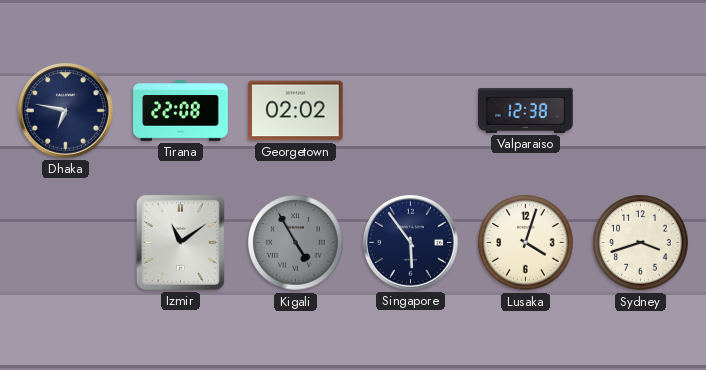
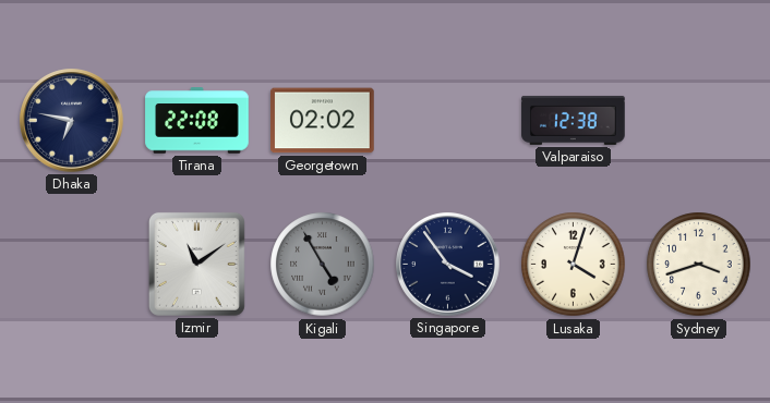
Singapore: 5:54 -> 3:54 (448, 265)
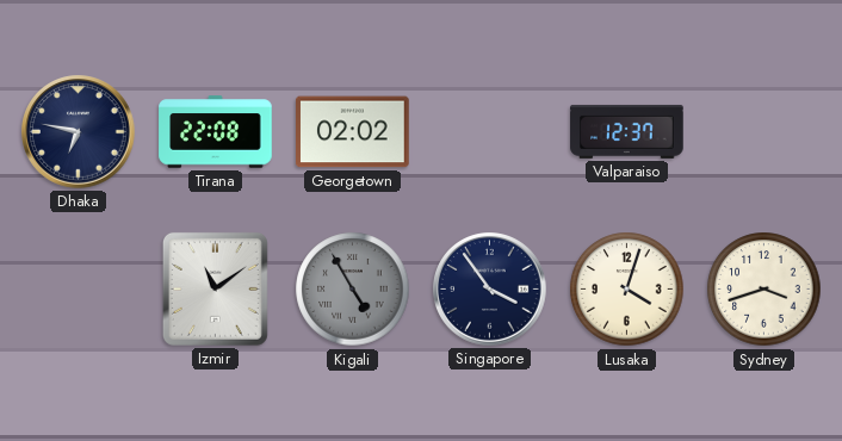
Valparaiso: 12:38 -> 12:37 (627, 131)
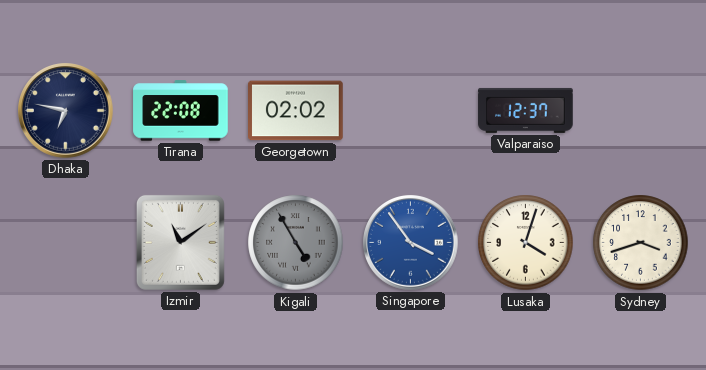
Singapore dial: navy -> blue (411, 243)
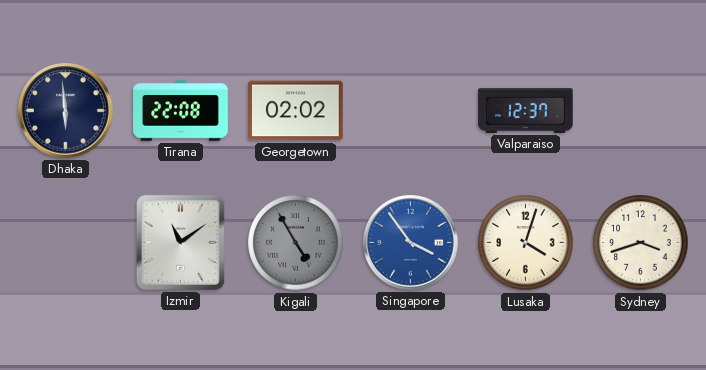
Dhaka: 6:47 -> 5:59 (66, 111)
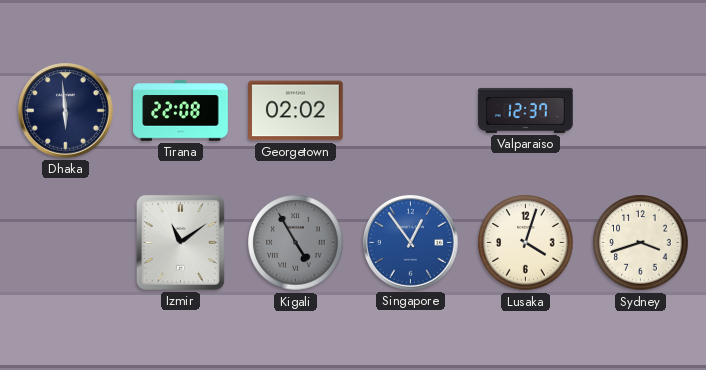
Singapore: 3:54 -> 12:54 (411, 243)
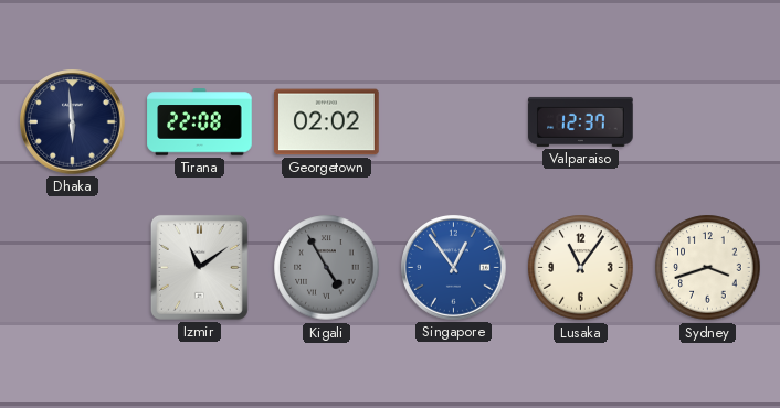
Lusaka: 4:03 -> 11:06 (581, 268)
